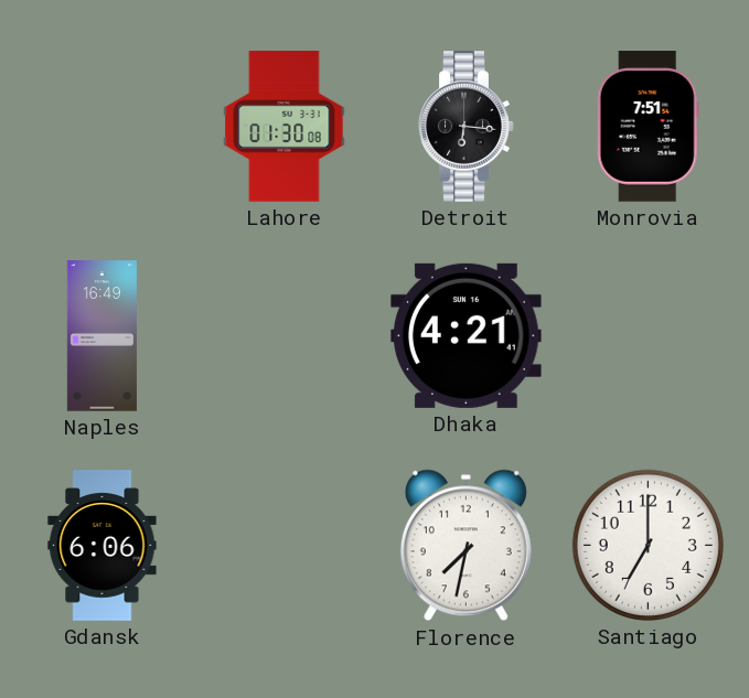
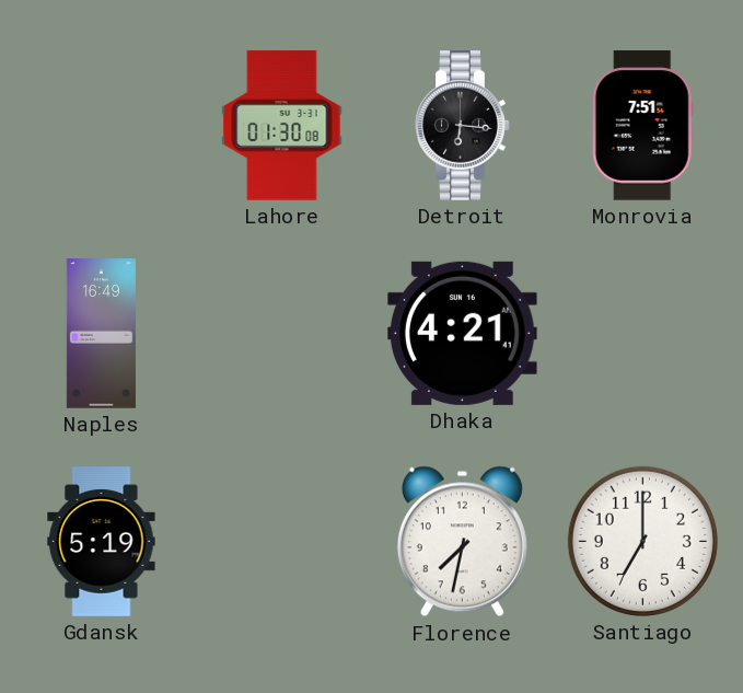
Gdansk: 6:06 -> 5:19 (102, 542)
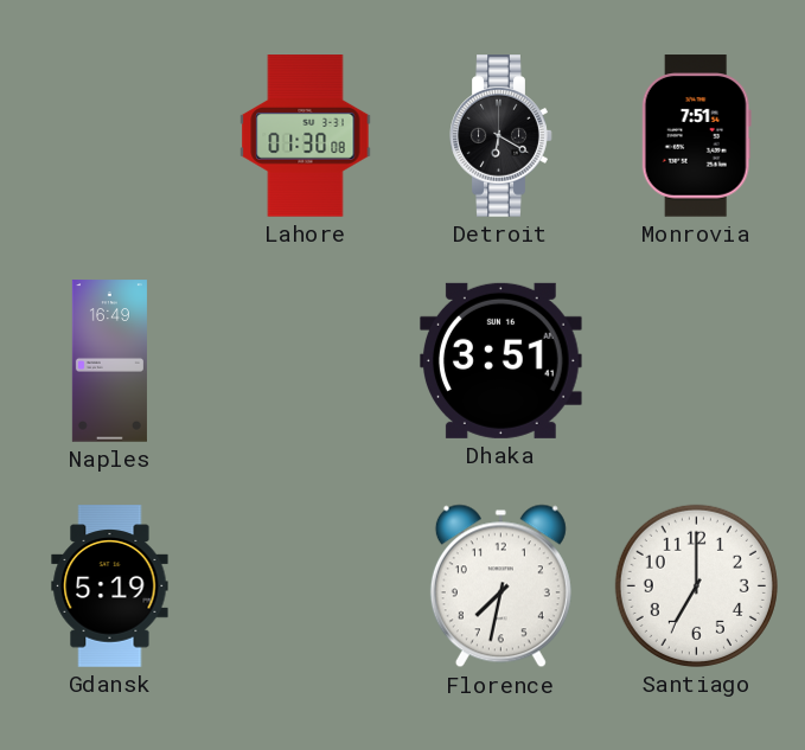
Detroit: 6:16 -> 6:20 (501, 136)
Dhaka: 4:21 -> 3:51 (501, 360)
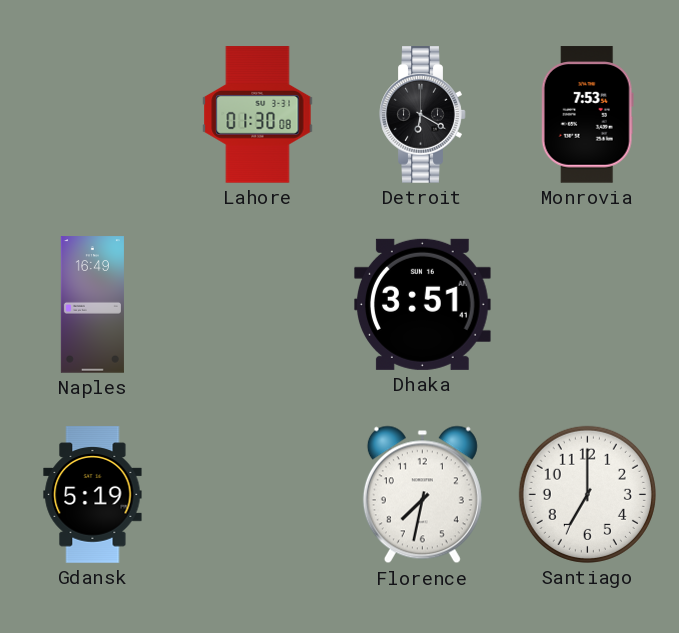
Monrovia: 7:51 -> 7:53 (587, 115)
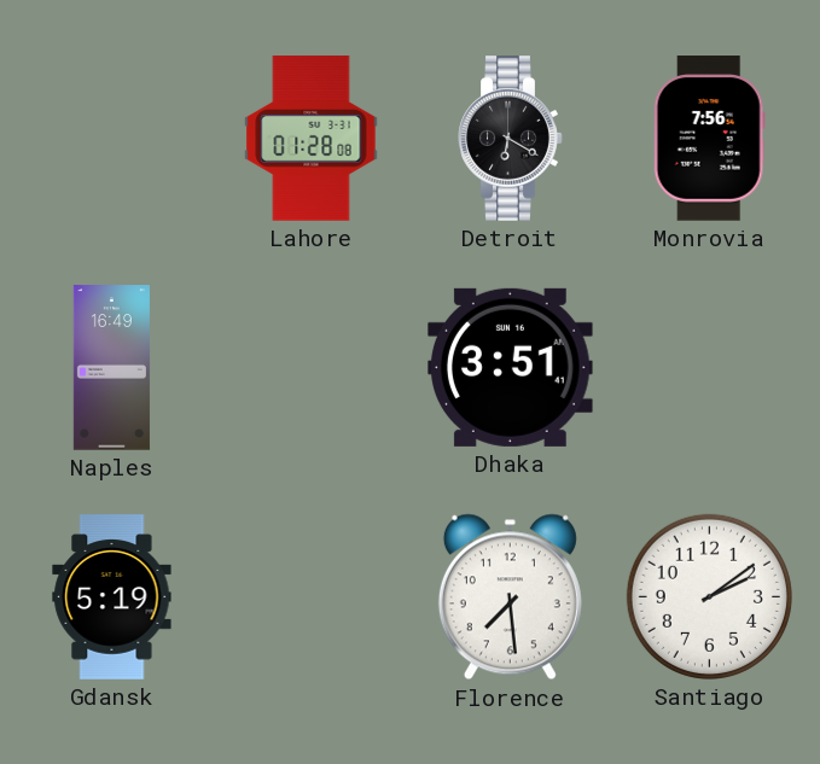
Lahore: 01:30 -> 01:28 (312, 139)
Monrovia: 7:53 -> 7:56 (709, 139)
Florence: 7:32 -> 7:29 (510, 597)
Santiago: 7:00 -> 2:09 (709, 596)
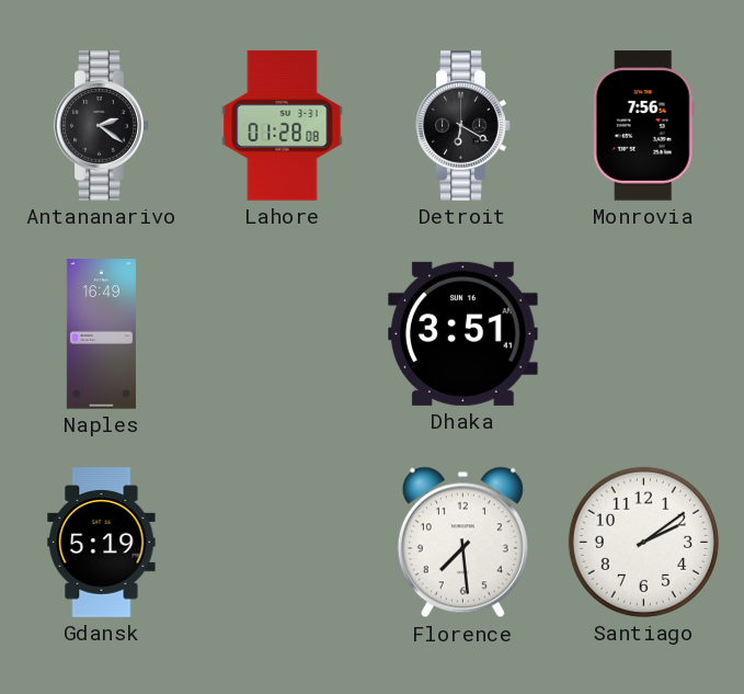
Antananarivo: none -> 2:21 (102, 126)
